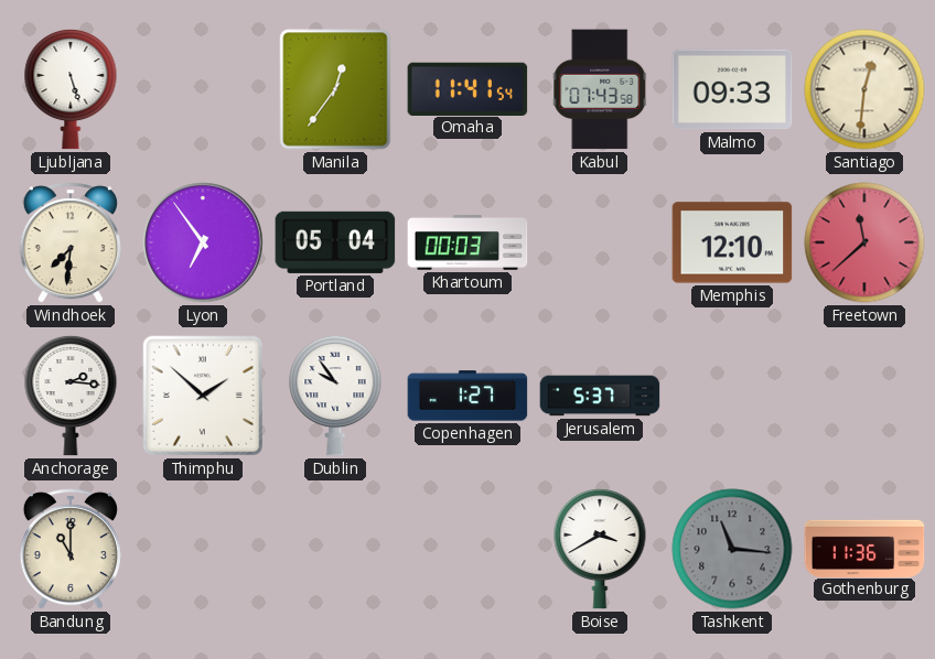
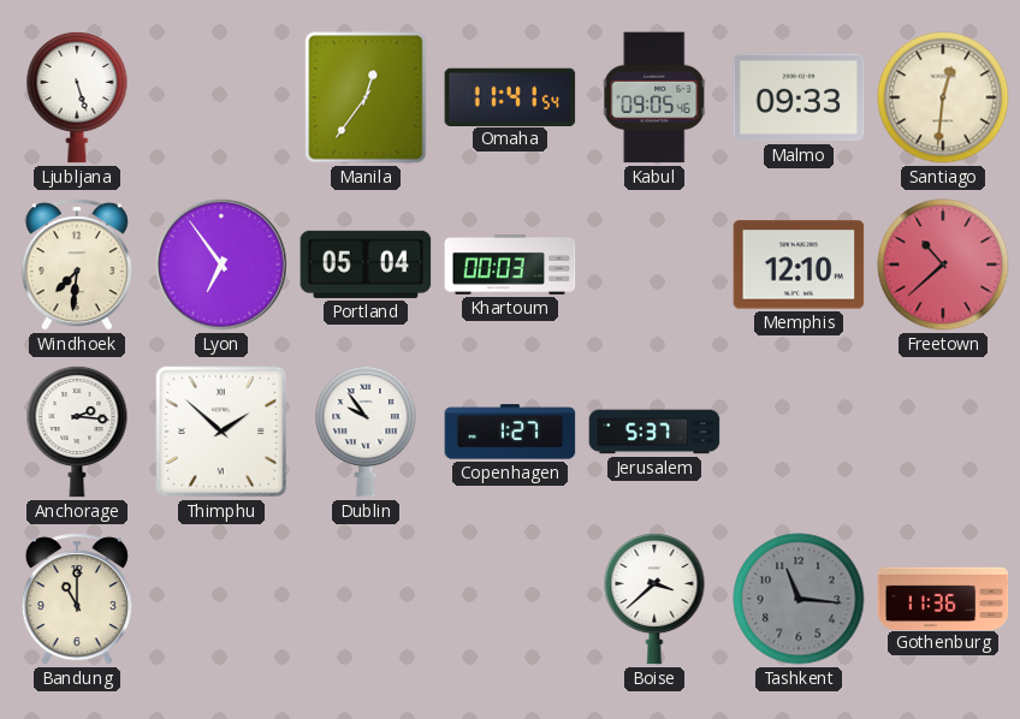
Kabul: 07:43 -> 09:05 (654, 97)
Freetown: 11:38 -> 10:38 (943, 265)
Boise: 3:40 -> 3:38 (654, 599)
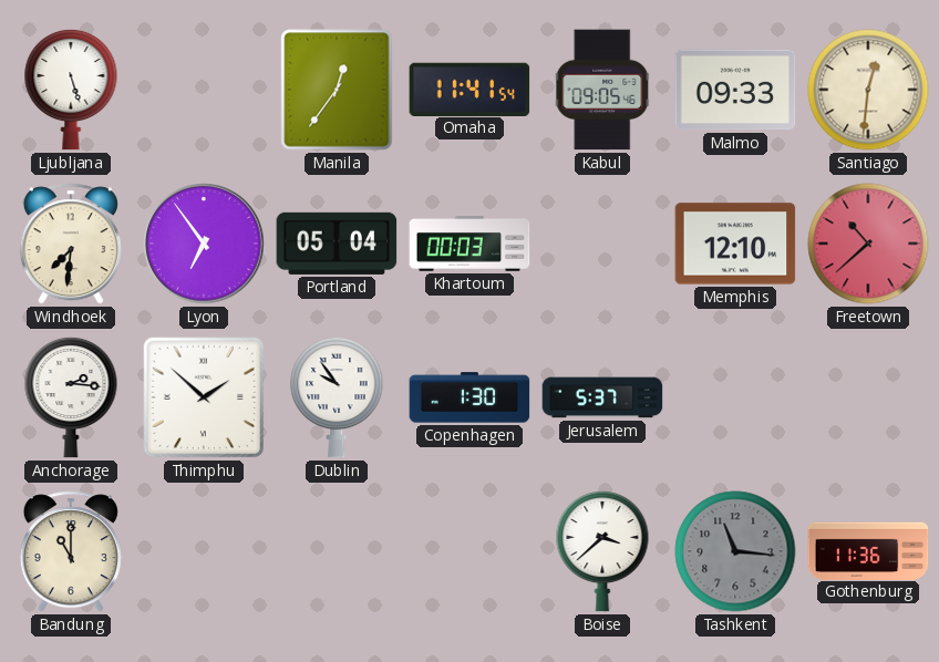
Copenhagen: 1:27 -> 1:30 (469, 397)
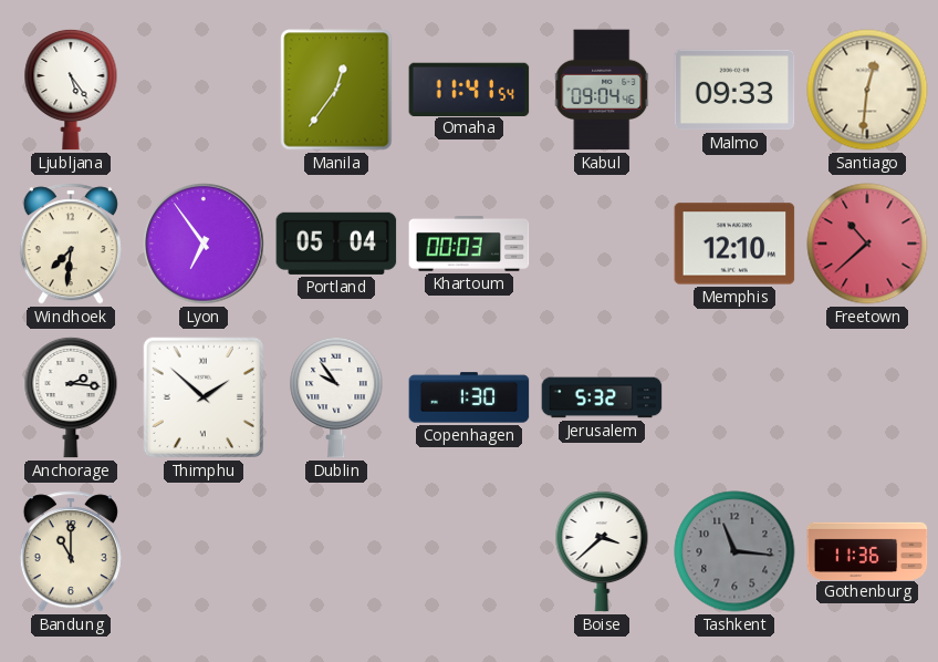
Ljubljana: 5:27 -> 5:24 (71, 90)
Kabul: 09:05 -> 09:04 (602, 90)
Jerusalem: 5:37 -> 5:32 (602, 397)
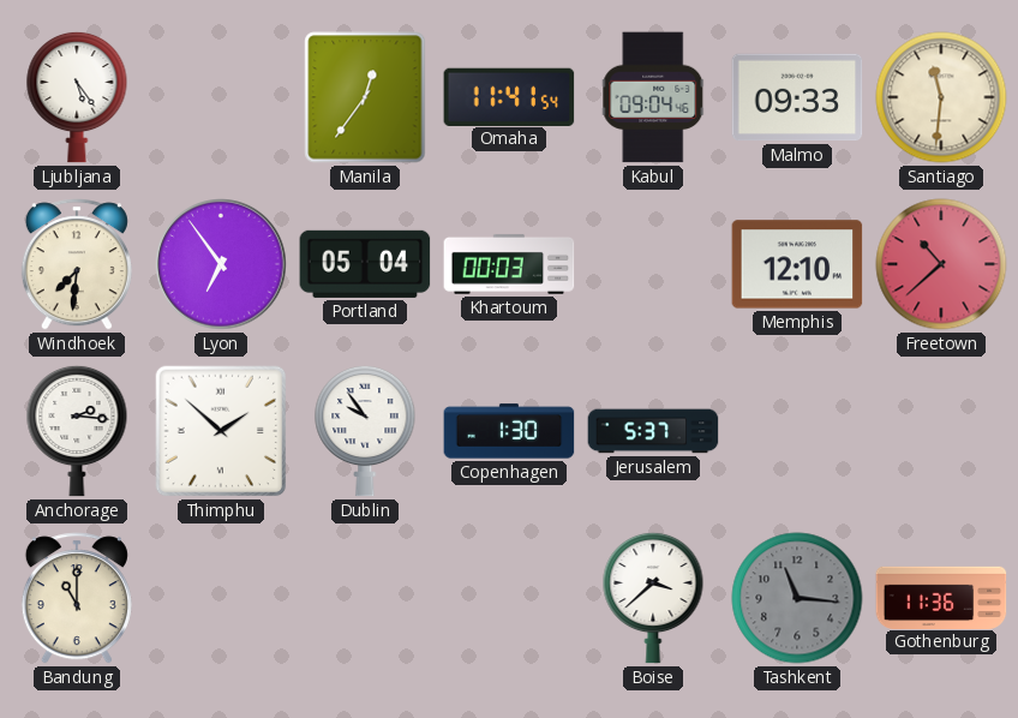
Santiago: 12:31 -> 11:31 (941, 97)
Jerusalem: 5:32 -> 5:37 (653, 431)
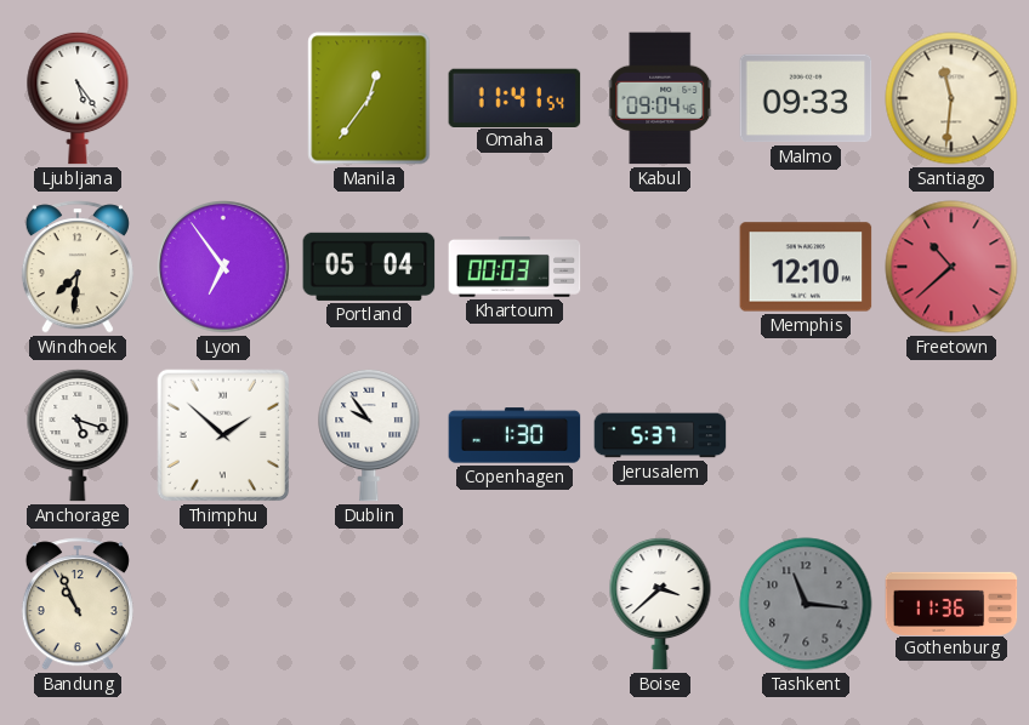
Anchorage: 2:16 -> 5:18 (78, 435)
Bandung: 11:00 -> 10:56 (78, 604)
